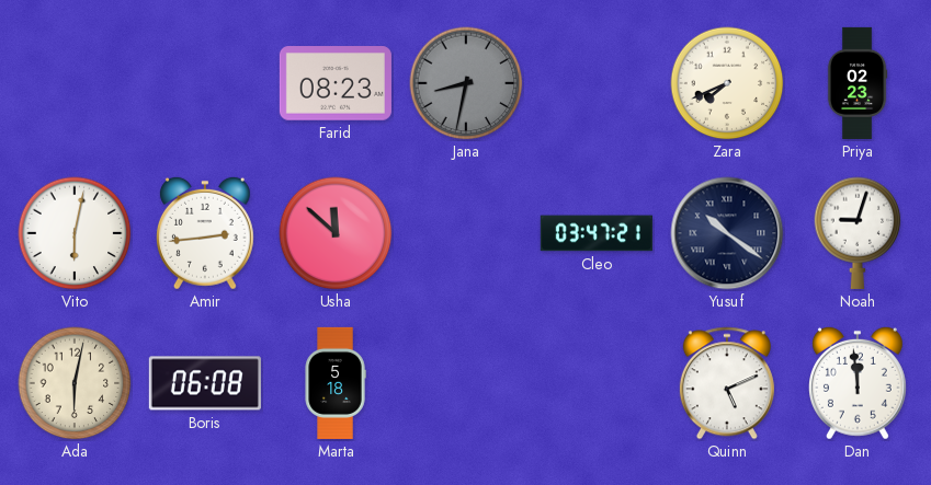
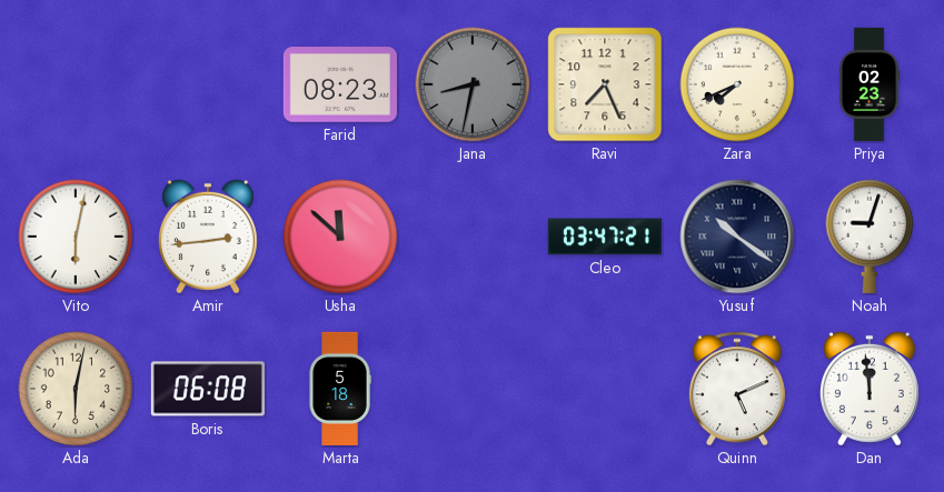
Ravi: none -> 7:26 (605, 84)
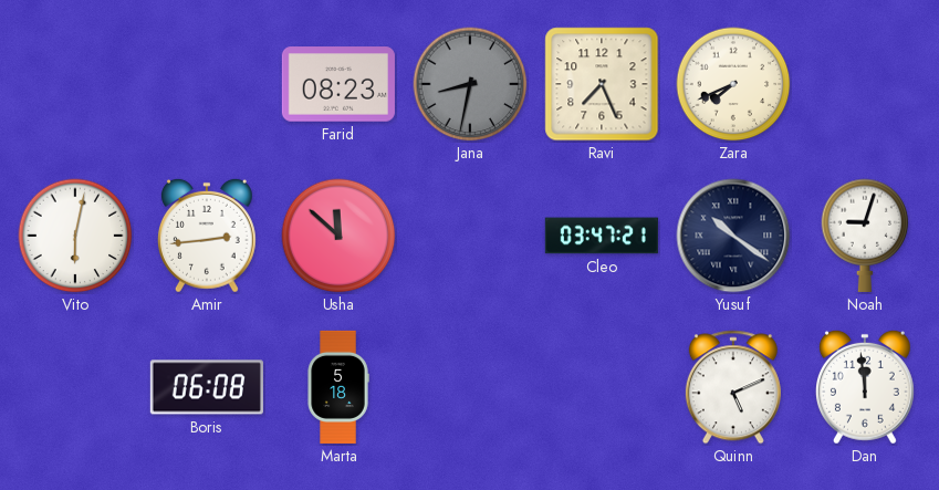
Priya: 02:23 -> none (870, 84)
Ada: 6:02 -> none (76, 389)
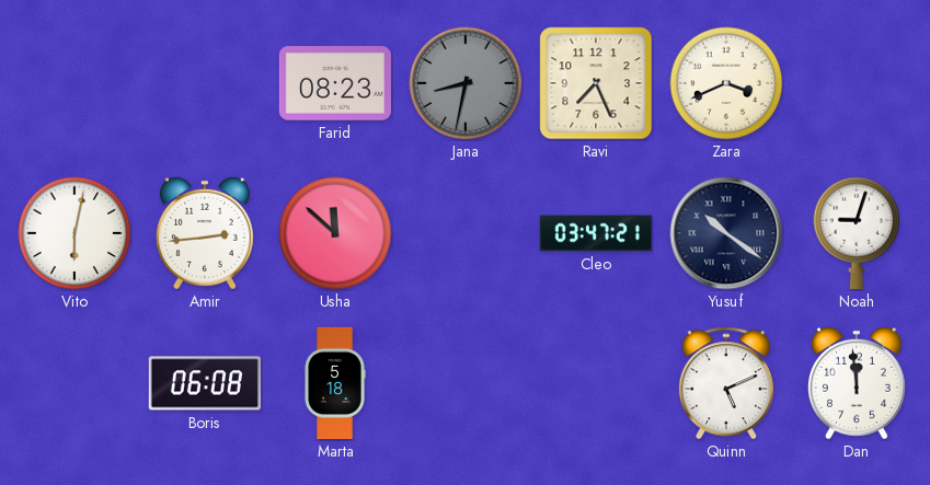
Zara: 7:41 -> 3:41 (726, 83)
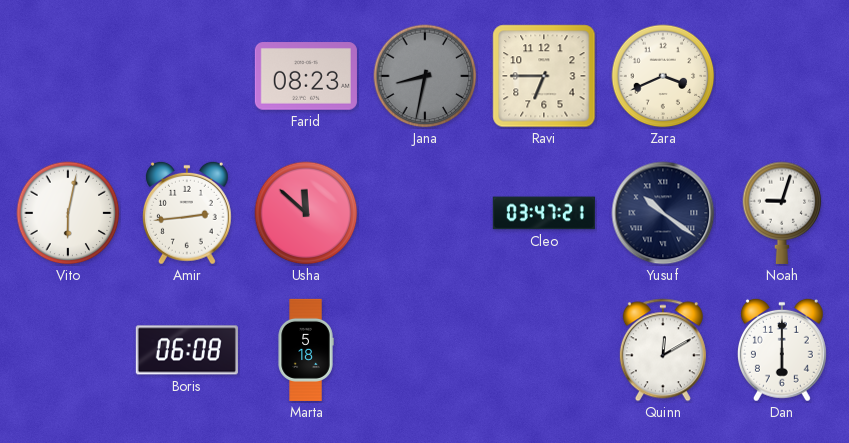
Ravi: 7:26 -> 6:45 (544, 76)
Quinn: 5:11 -> 12:10 (663, 350)
Dan: 11:59 -> 6:00 (782, 350)
